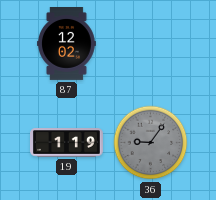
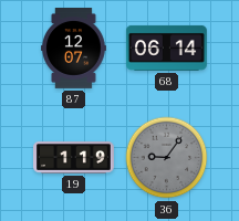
87: 12:02 -> 12:07 (74, 49)
68: none -> 06:14 (166, 48)
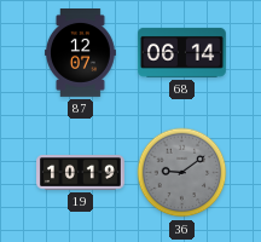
19: 1:19 -> 10:19 (81, 173)
36: 9:06 -> 9:09 (182, 173)
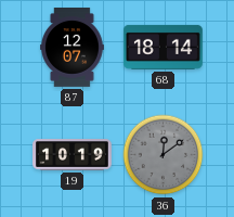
68: 06:14 -> 18:14 (162, 47)
36: 9:09 -> 12:09 (164, 155)
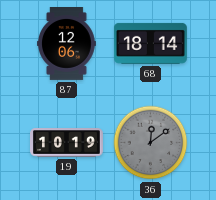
87: 12:07 -> 12:06 (67, 44)
